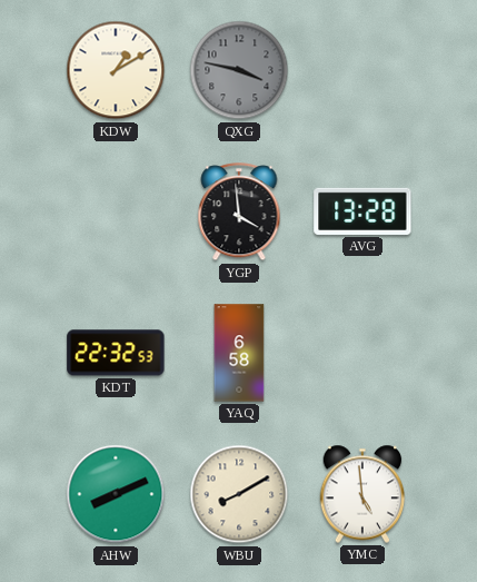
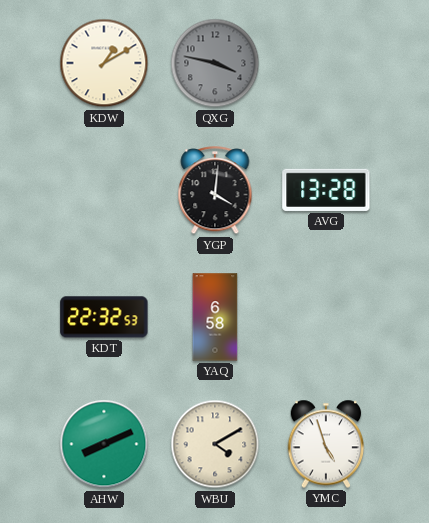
YGP: 3:59 -> 4:01 (215, 191)
WBU: 8:10 -> 4:10 (215, 444)
YMC: 4:59 -> 4:57 (326, 444)
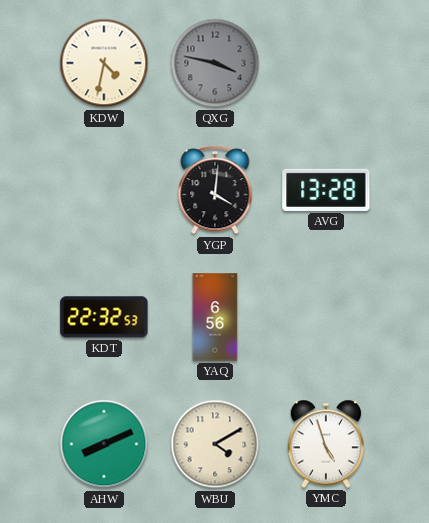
KDW: 1:10 -> 4:32 (104, 63)
YAQ: 6:58 -> 6:56 (215, 317)
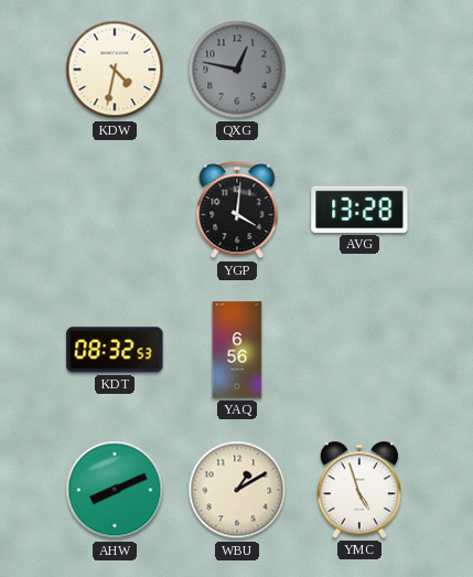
QXG: 3:47 -> 12:47 (237, 70)
KDT: 22:32 -> 08:32 (115, 350)
WBU: 4:10 -> 1:10 (237, 490)
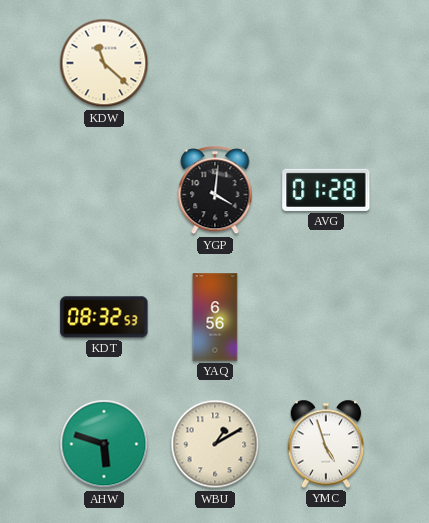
KDW: 4:32 -> 11:22 (104, 63)
QXG: 12:47 -> none (237, 70)
AVG: 13:28 -> 01:28 (326, 190)
AHW: 8:11 -> 5:48 (104, 444)
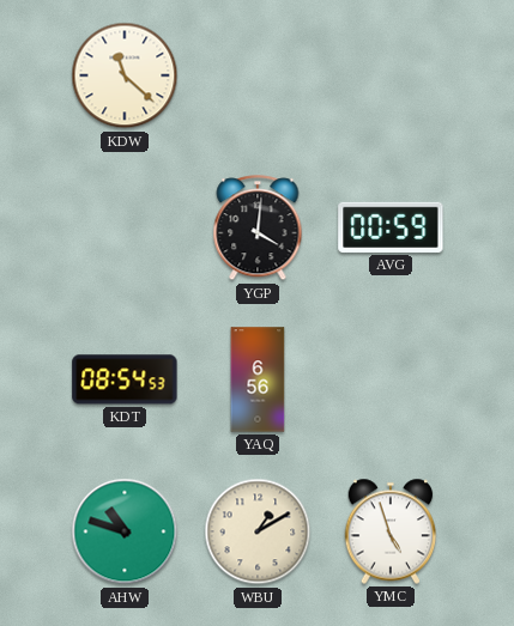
AVG: 01:28 -> 00:59 (391, 227)
KDT: 08:32 -> 08:54 (125, 379)
AHW: 5:48 -> 10:48 (125, 531)
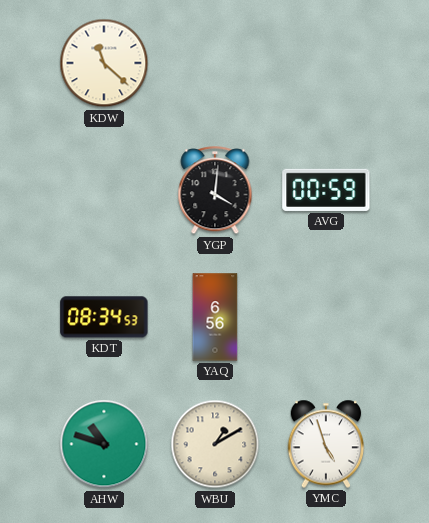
KDT: 08:54 -> 08:34 (104, 317)
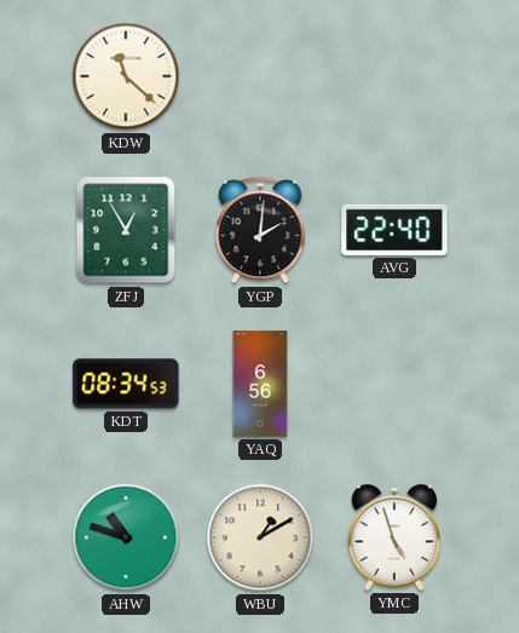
ZFJ: none -> 12:55 (126, 230)
YGP: 4:01 -> 2:01 (260, 231)
AVG: 00:59 -> 22:40 (394, 230)
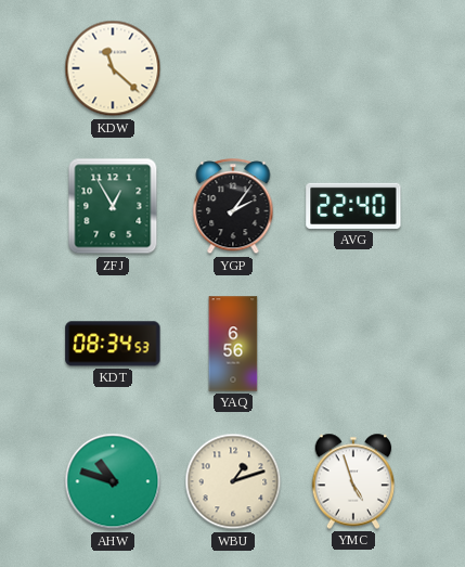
YGP: 2:01 -> 2:06 (233, 207)
WBU: 1:10 -> 1:12 (233, 481)
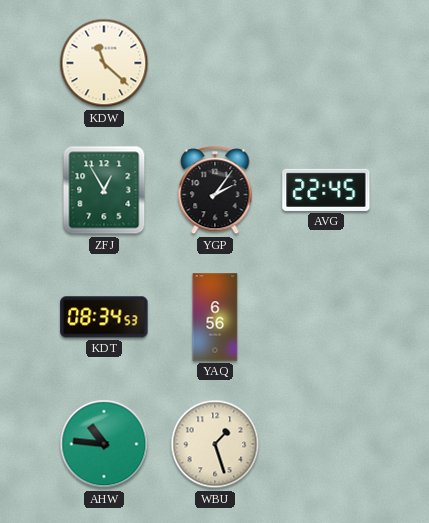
AVG: 22:40 -> 22:45 (326, 190)
AHW: 10:48 -> 10:46 (104, 444)
WBU: 1:12 -> 1:27 (215, 444)
YMC: 4:57 -> none (353, 481)
